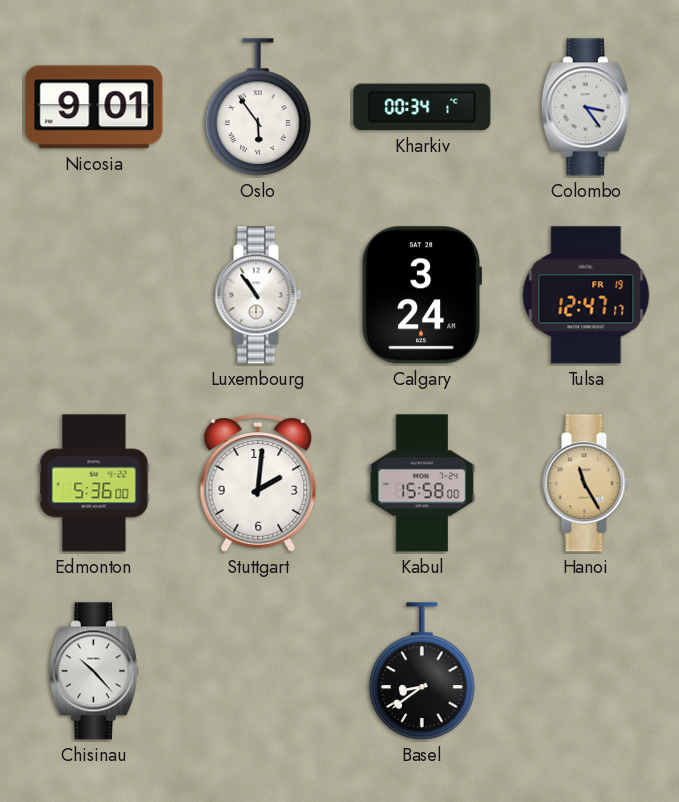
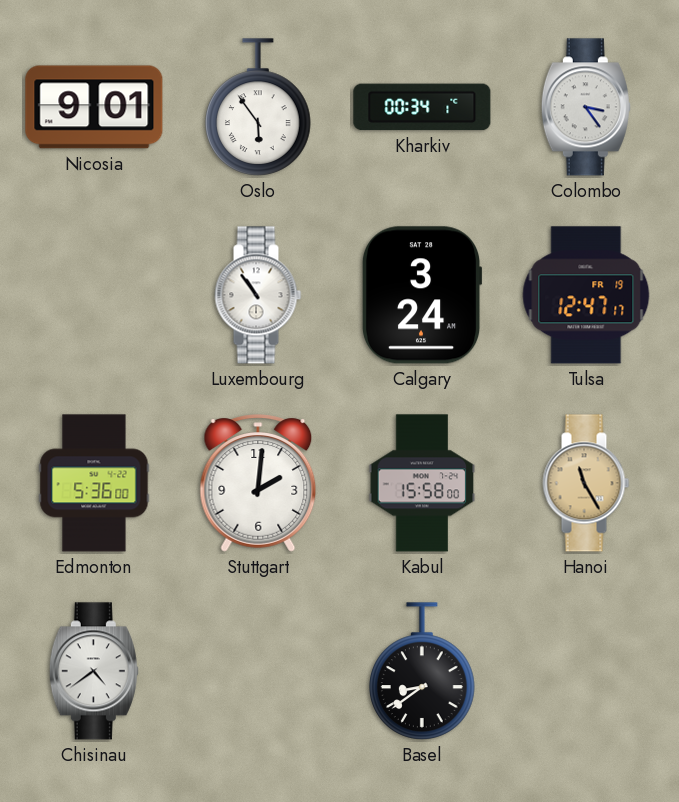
Chisinau: 10:23 -> 4:39 (94, 671)
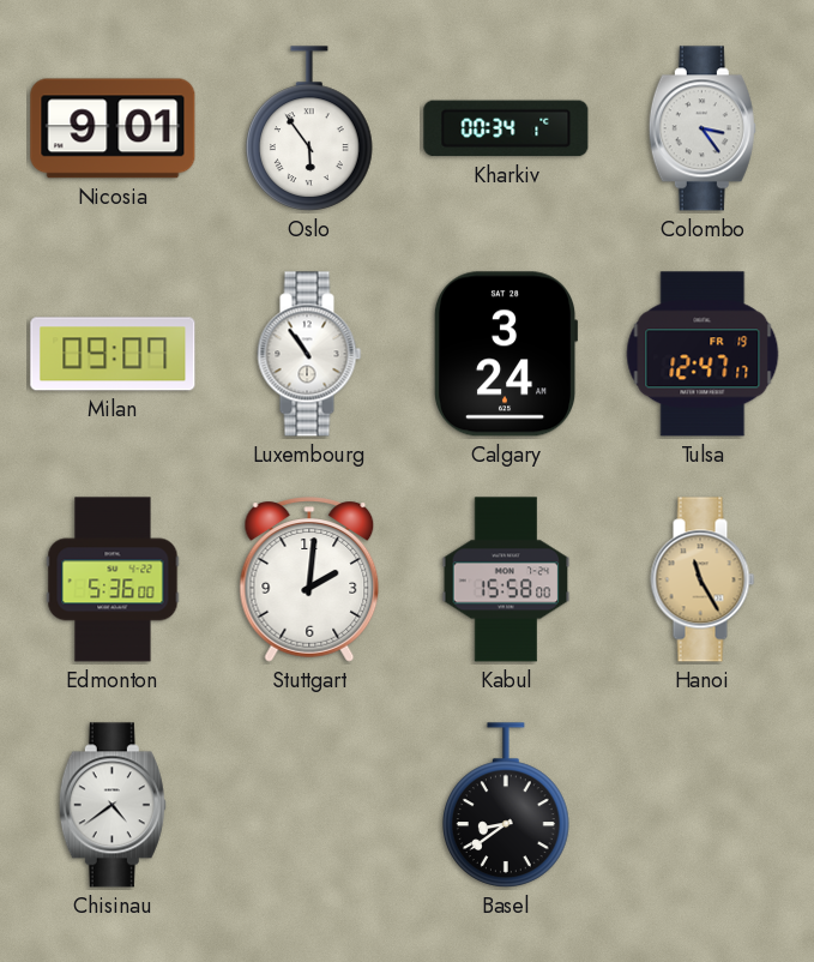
Milan: none -> 09:07 (113, 354)
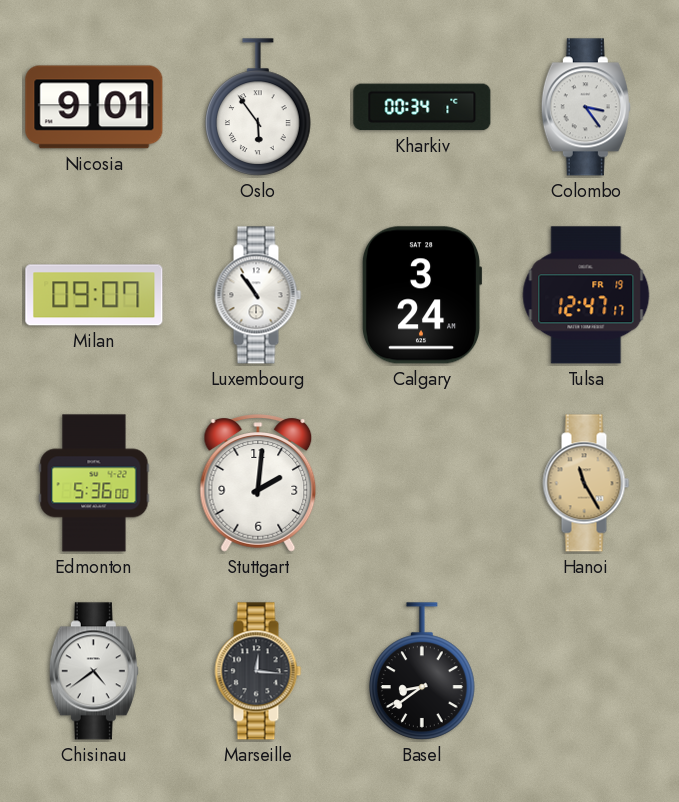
Kabul: 15:58 -> none (506, 579)
Marseille: none -> 12:16 (258, 671)
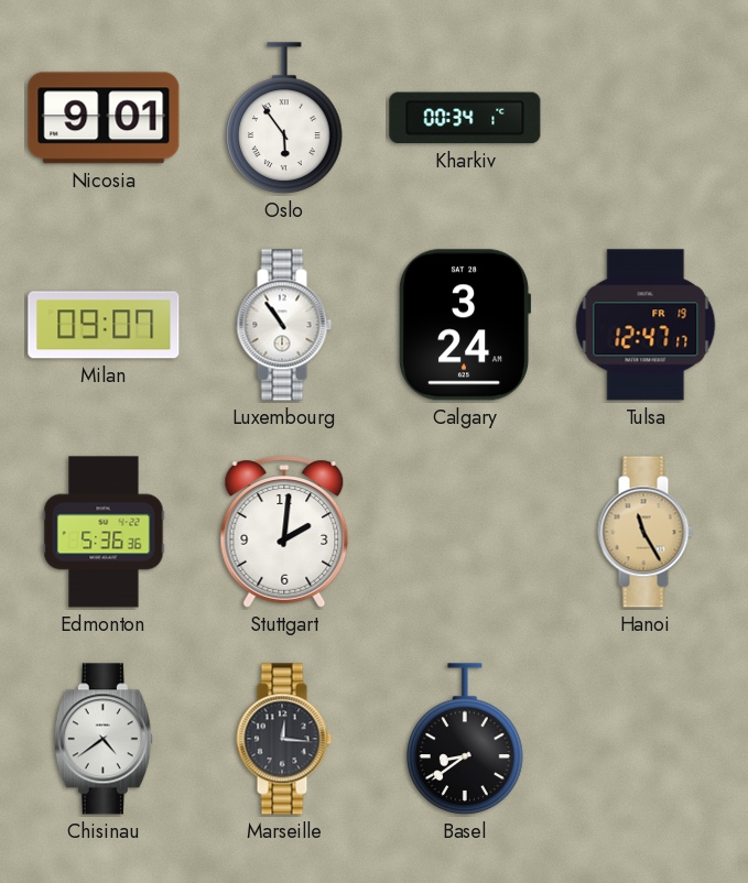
Colombo: 3:24 -> none (586, 107)
Edmonton: 5:36:00 -> 5:36:36 (104, 532)
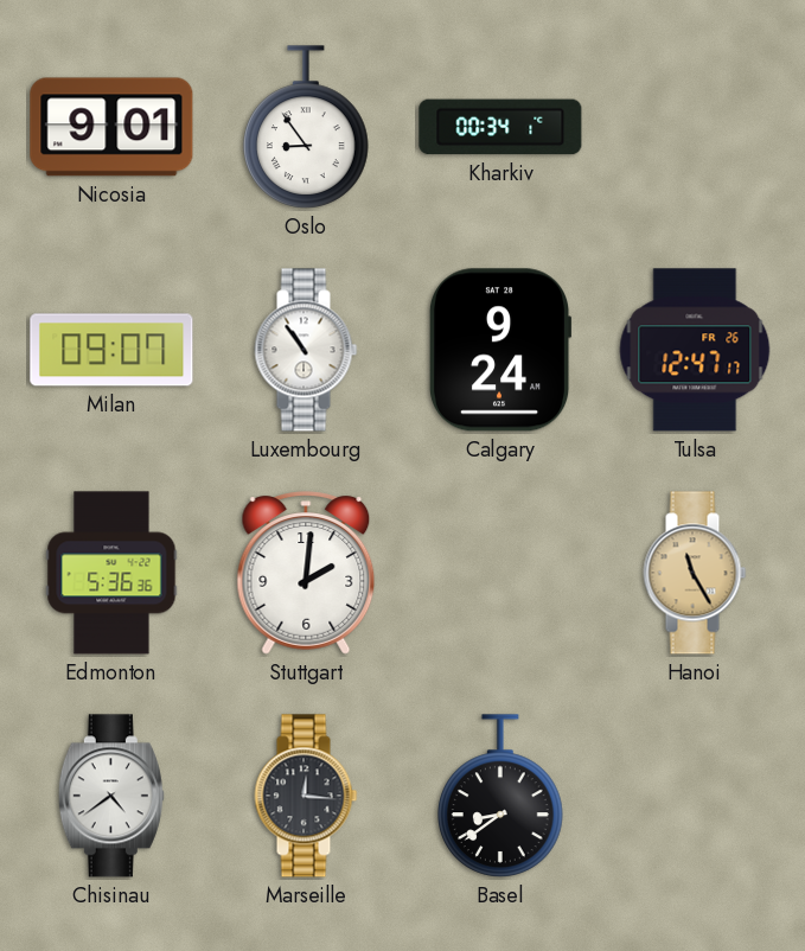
Oslo: 5:54 -> 8:54 (307, 127)
Calgary: 3:24 -> 9:24 (500, 350)
Tulsa date: FR 19 -> FR 26 (695, 350)
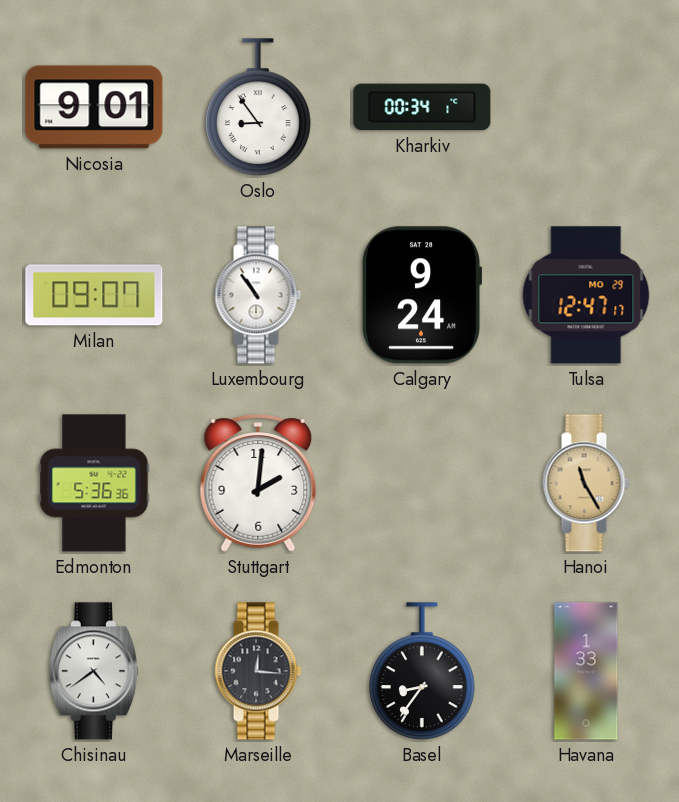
Tulsa date: FR 26 -> MO 29 (586, 295)
Basel: 8:39 -> 8:36 (423, 671)
Havana: none -> 1:33 (586, 671)
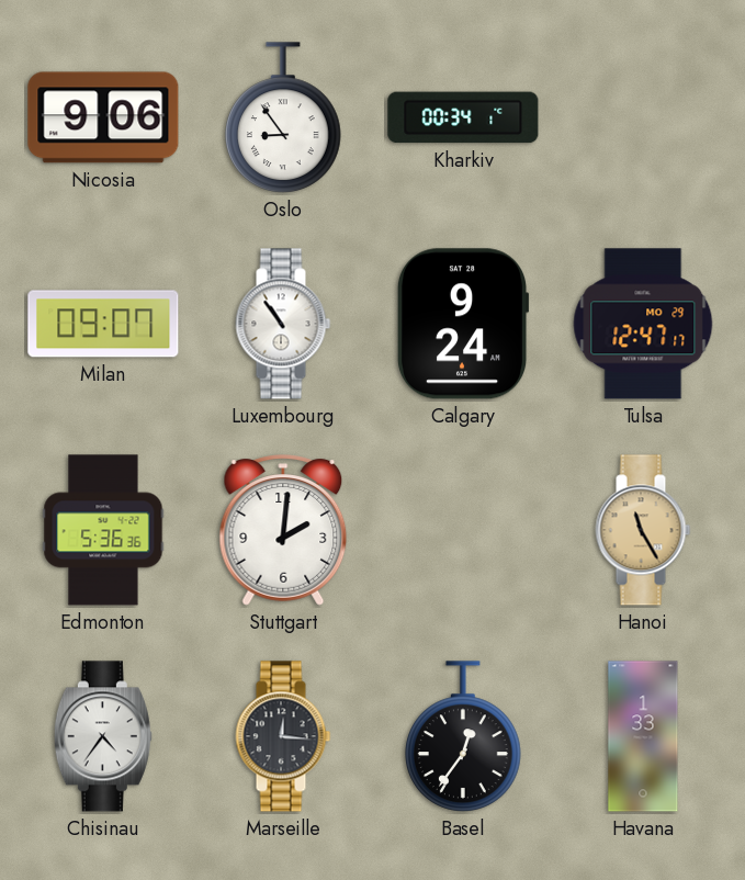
Nicosia: 9:01 -> 9:06 (103, 117)
Chisinau: 4:39 -> 4:36 (103, 736)
Basel: 8:36 -> 12:36 (464, 736)
